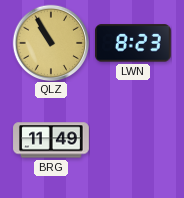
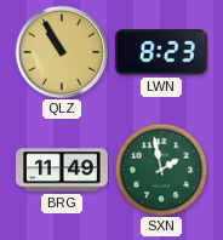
SXN: none -> 1:58 (161, 170)
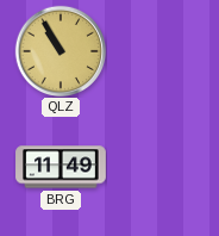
LWN: 8:23 -> none (161, 52)
SXN: 1:58 -> none (161, 170)
